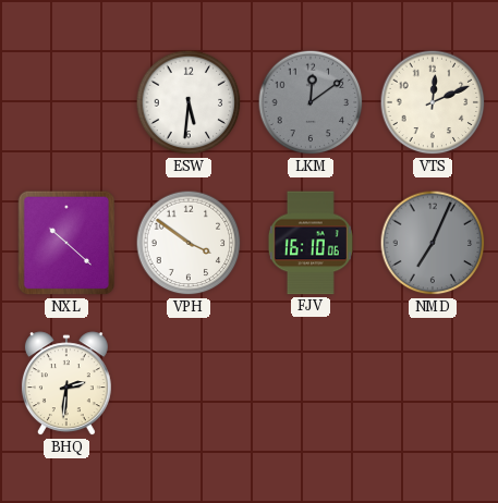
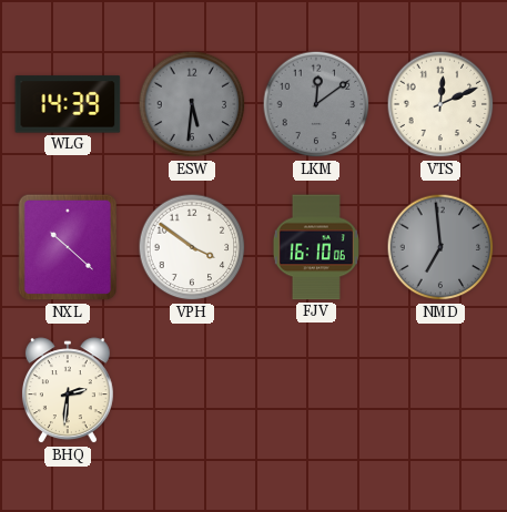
WLG: none -> 14:39 (68, 104)
ESW dial: white -> grey (192, 104)
NMD: 7:04 -> 6:59 (440, 247)
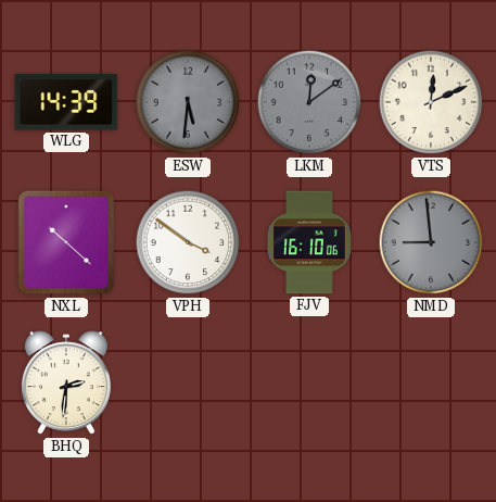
NMD: 6:59 -> 8:59 (431, 242)
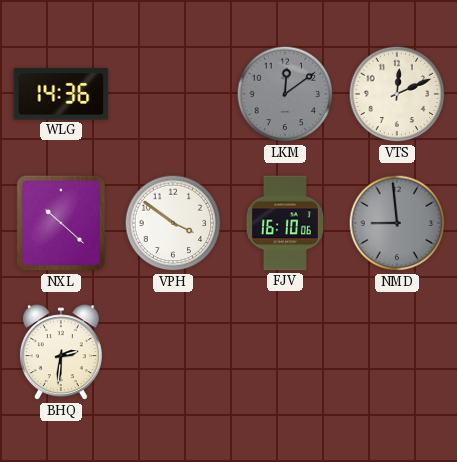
WLG: 14:39 -> 14:36 (61, 94)
ESW: 5:31 -> none (188, 102)
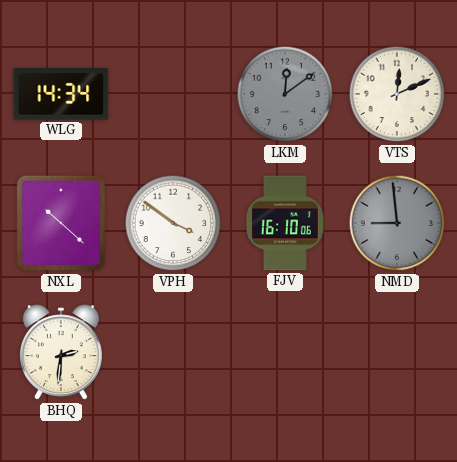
WLG: 14:36 -> 14:34 (61, 94)
